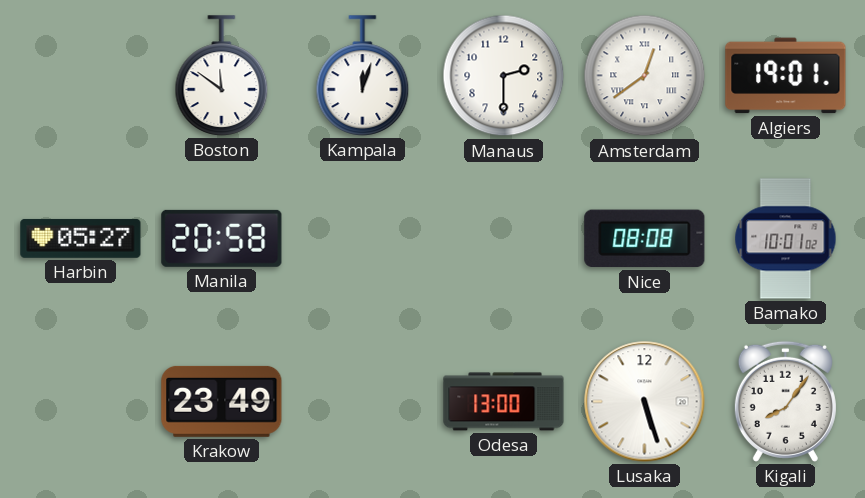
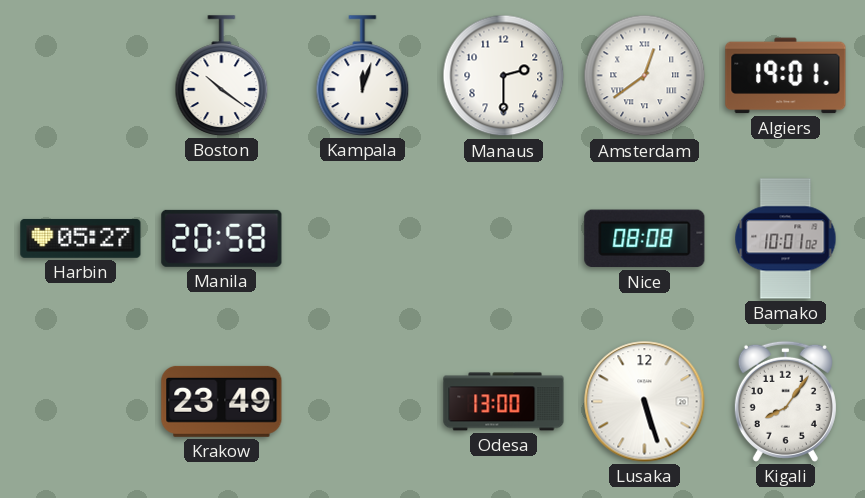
Boston: 11:51 -> 10:21 (222, 76)
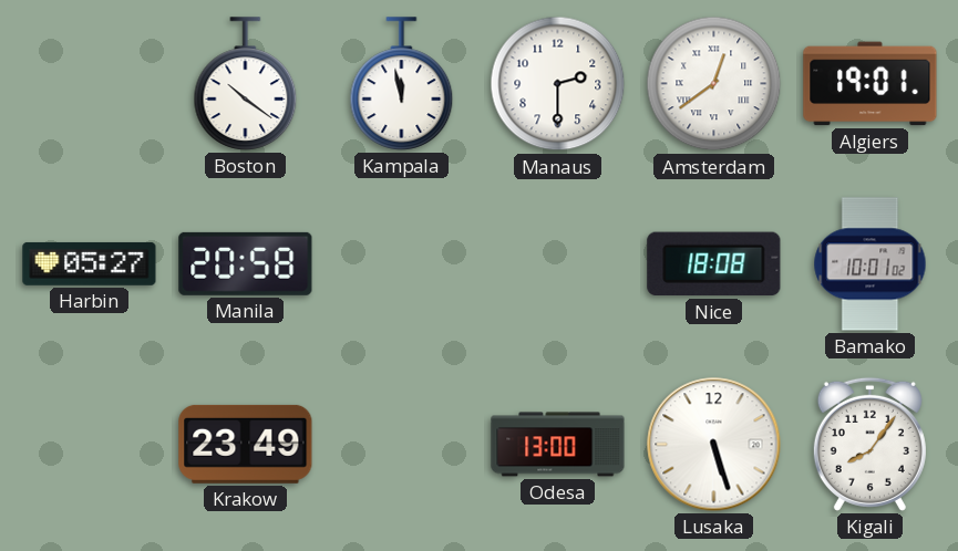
Kampala: 12:03 -> 11:58 (402, 84)
Nice: 08:08 -> 18:08 (714, 264)
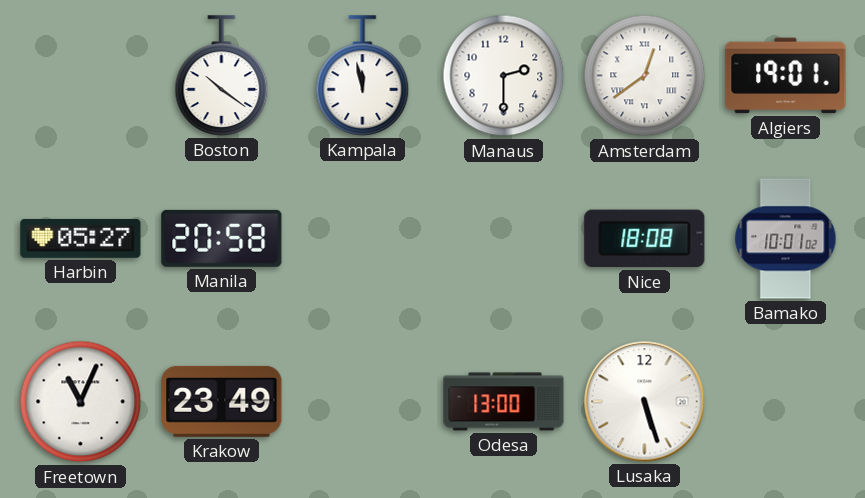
Freetown: none -> 11:04 (81, 402)
Kigali: 8:06 -> none (869, 444)
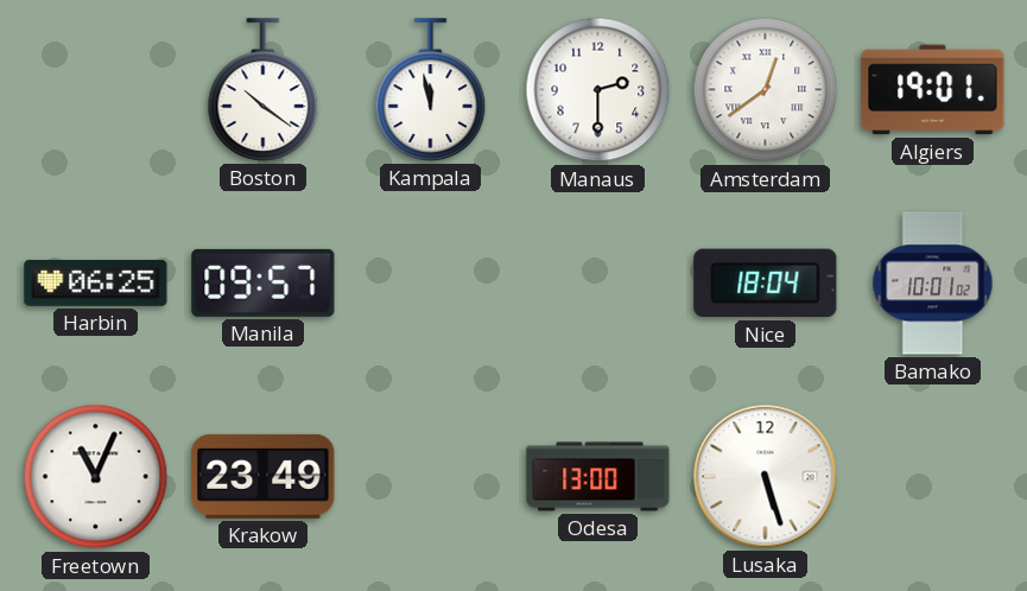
Harbin: 05:27 -> 06:25 (96, 282)
Manila: 20:58 -> 09:57 (264, 282)
Nice: 18:08 -> 18:04 (766, 284)
